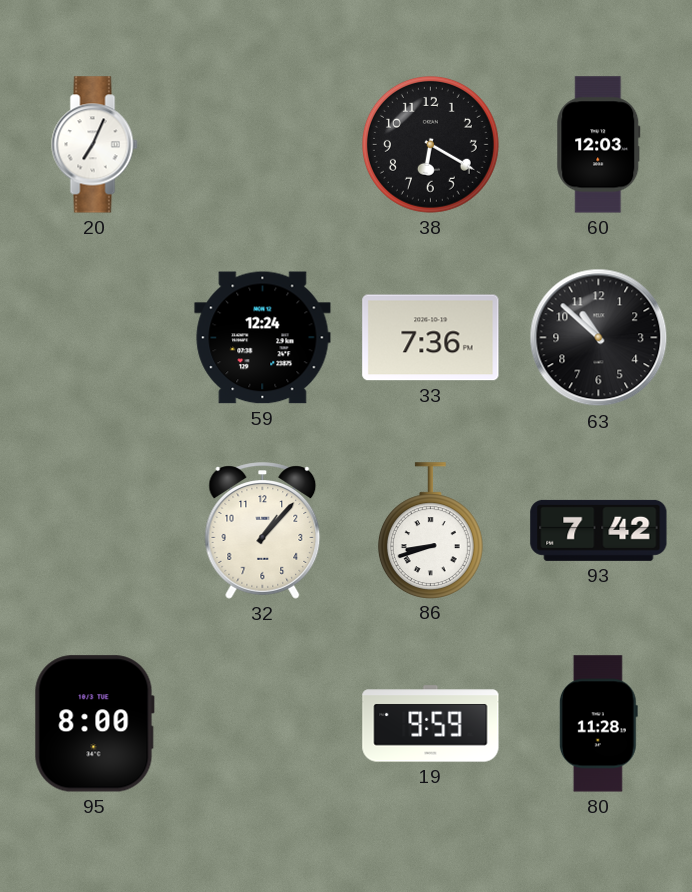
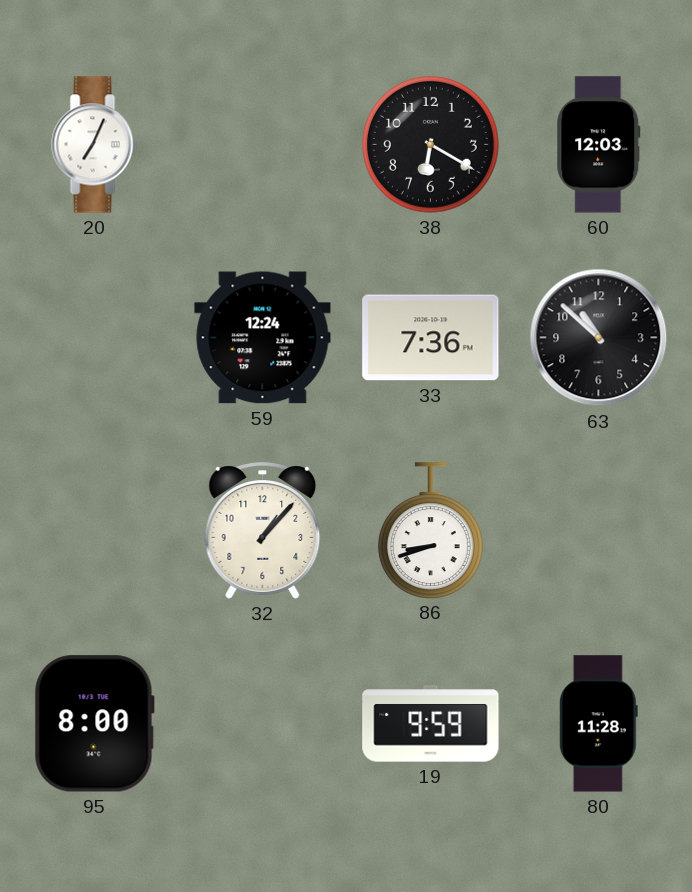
93: 7:42 -> none (599, 530)
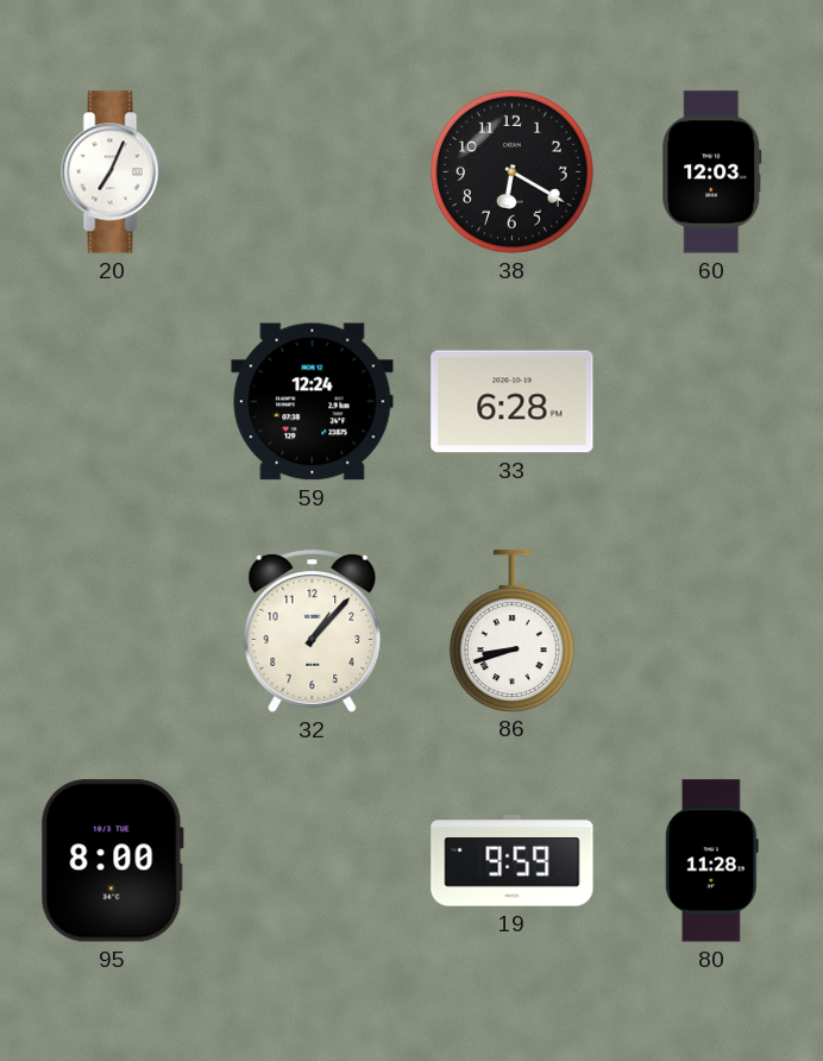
33: 7:36 -> 6:28 (513, 402)
63: 10:52 -> none (599, 338)
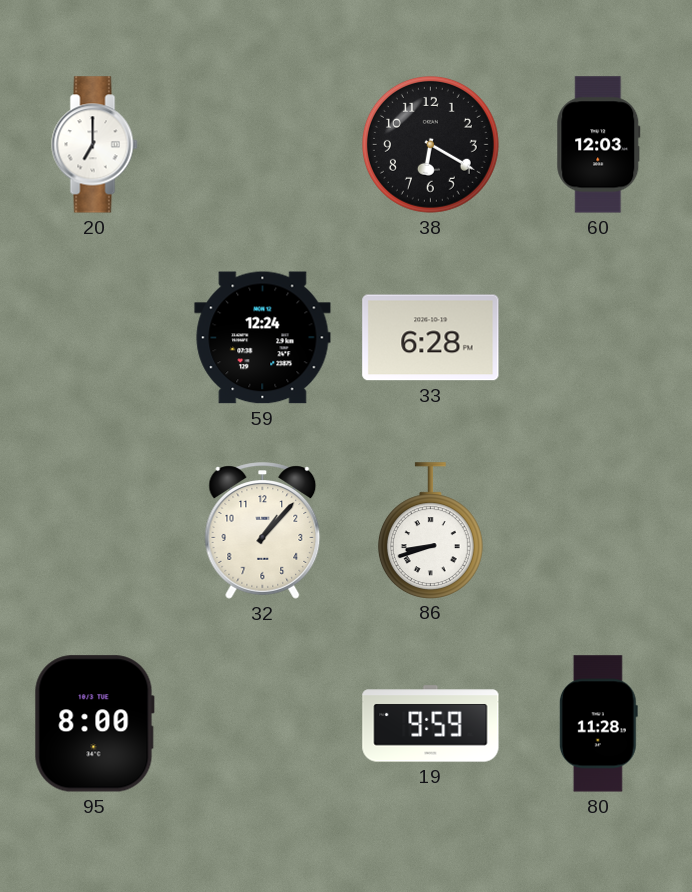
20: 7:04 -> 7:00 (95, 145)
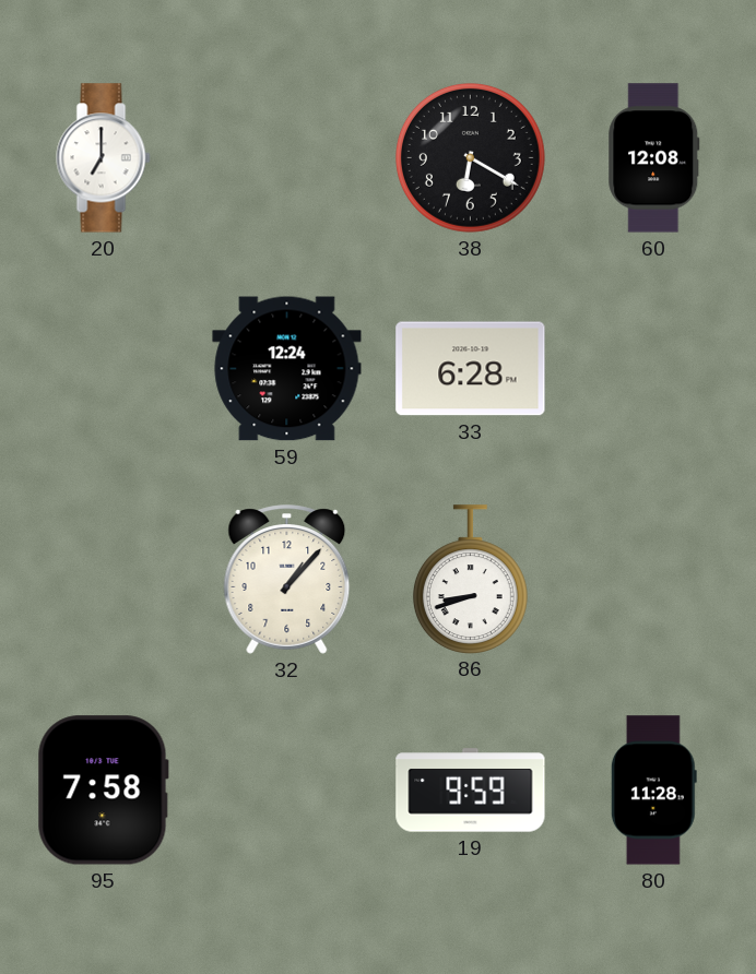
60: 12:03 -> 12:08 (654, 158)
95: 8:00 -> 7:58 (103, 791)
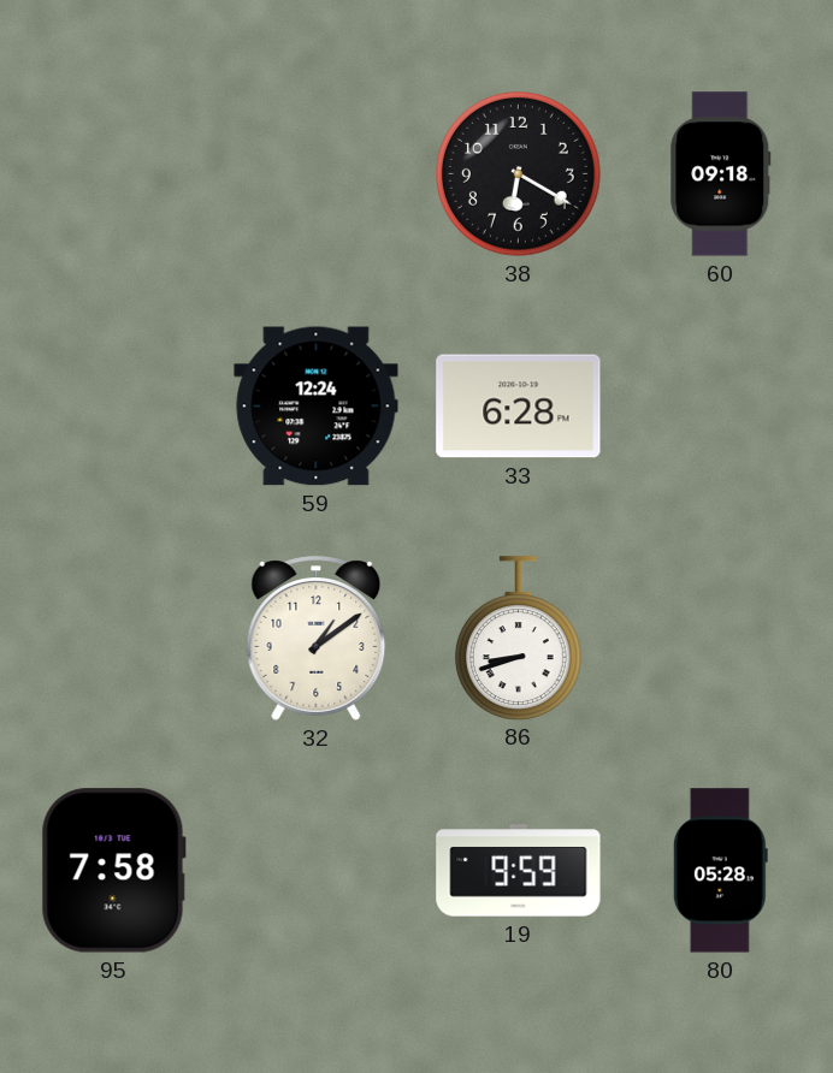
20: 7:00 -> none (104, 158)
60: 12:08 -> 09:18 (721, 174)
32: 1:07 -> 1:09 (317, 639)
80: 11:28 -> 05:28 (720, 871)
